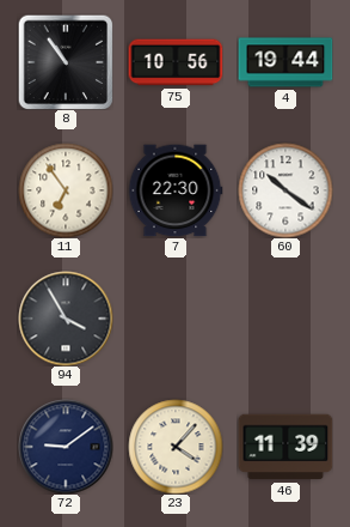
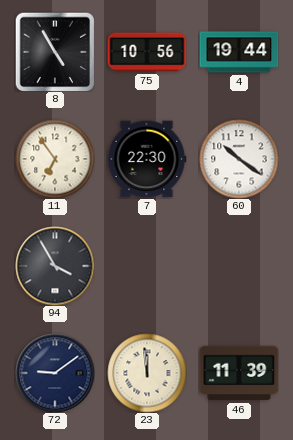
8: 10:54 -> 4:55 (55, 52)
23: 4:07 -> 11:59 (147, 373)
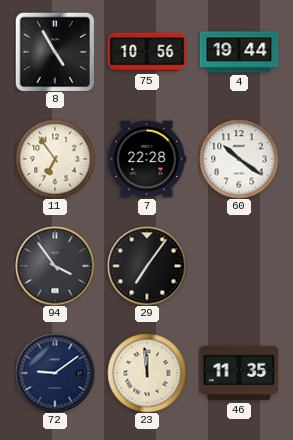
7: 22:30 -> 22:28 (147, 159)
94: 3:55 -> 3:54 (55, 266)
29: none -> 7:06 (147, 266)
46: 11:39 -> 11:35 (239, 373)
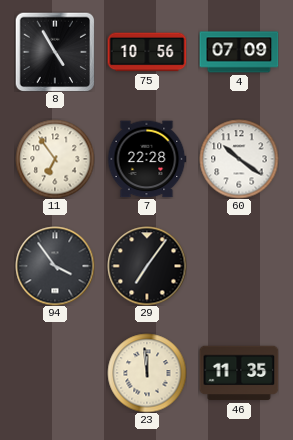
4: 19:44 -> 07:09 (239, 52)
72: 9:09 -> none (55, 373)
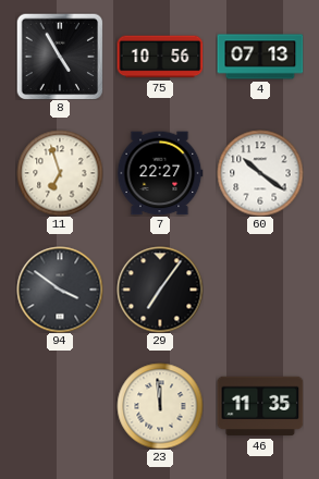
4: 07:09 -> 07:13 (260, 57)
11: 6:54 -> 6:57 (60, 173)
7: 22:28 -> 22:27 (160, 173)
94: 3:54 -> 3:51 (60, 290)
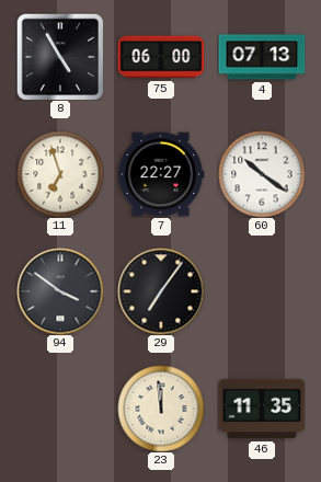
75: 10:56 -> 06:00 (161, 57)
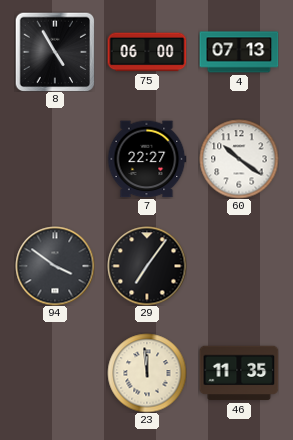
11: 6:57 -> none (60, 174)
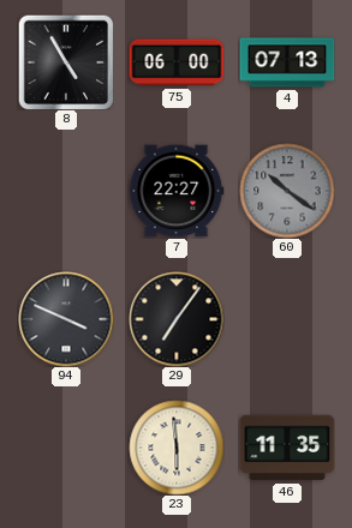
60 dial: white -> grey (287, 191)
94: 3:51 -> 3:49 (66, 319)
23: 11:59 -> 5:59 (177, 448)
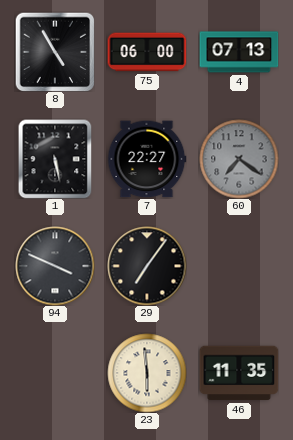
1: none -> 5:28 (55, 159)
60: 10:21 -> 7:21 (239, 159)
